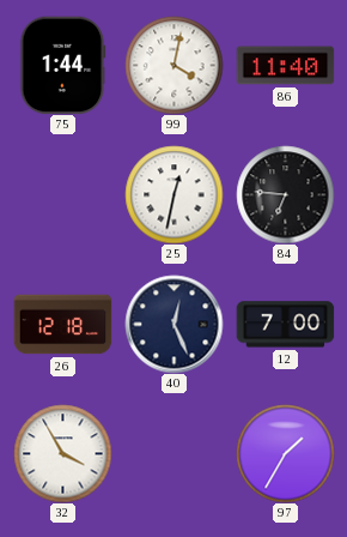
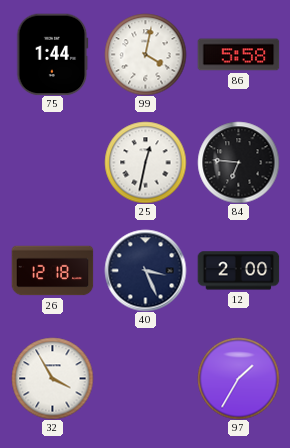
86: 11:40 -> 5:58 (238, 55)
40: 12:26 -> 3:26 (145, 270)
12: 7:00 -> 2:00 (238, 271)
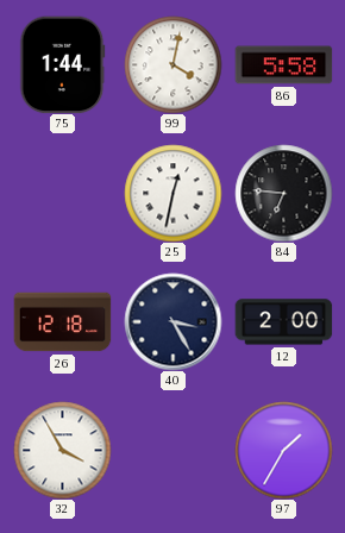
40: 3:26 -> 3:25 (172, 321)
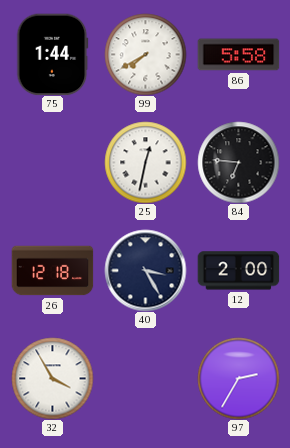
99: 4:02 -> 7:40 (145, 54)
97: 1:35 -> 2:35 (238, 378)
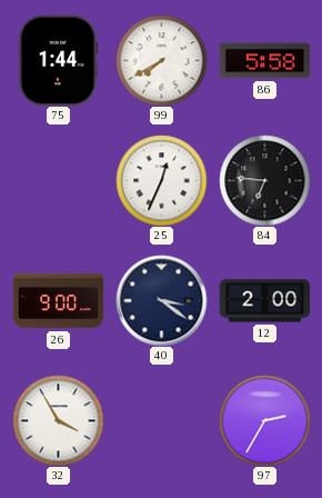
25: 12:32 -> 12:34 (161, 180)
26: 12:18 -> 9:00 (58, 301)
40: 3:25 -> 3:21 (161, 300)
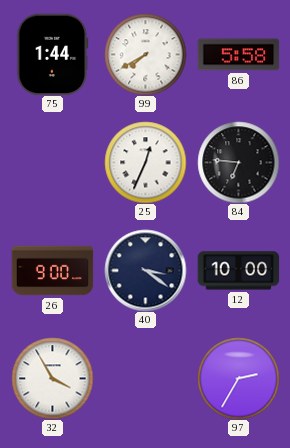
12: 2:00 -> 10:00 (238, 271)
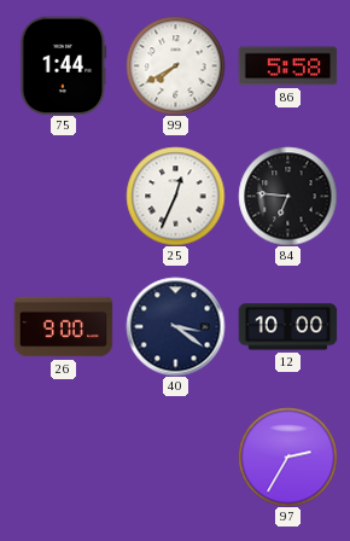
32: 3:55 -> none (52, 378)
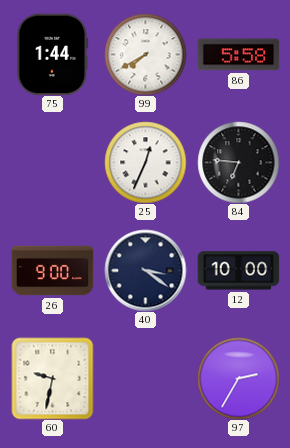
60: none -> 9:32 (52, 378)
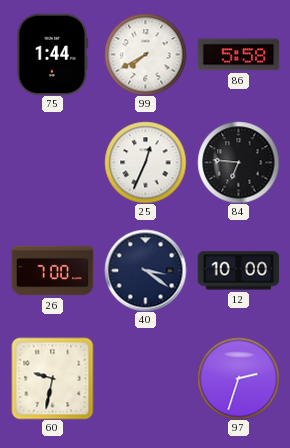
26: 9:00 -> 7:00 (52, 271)
97: 2:35 -> 2:33 (238, 378)
